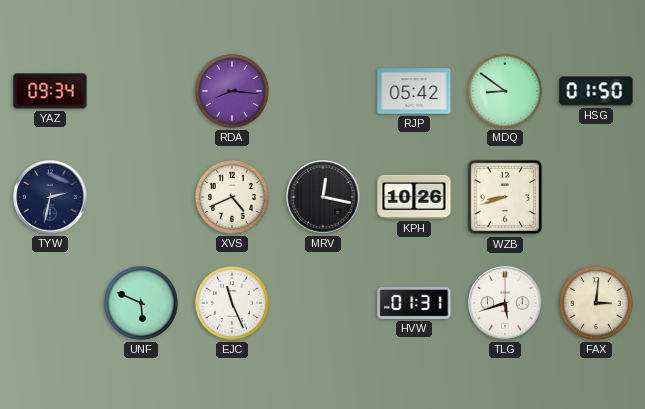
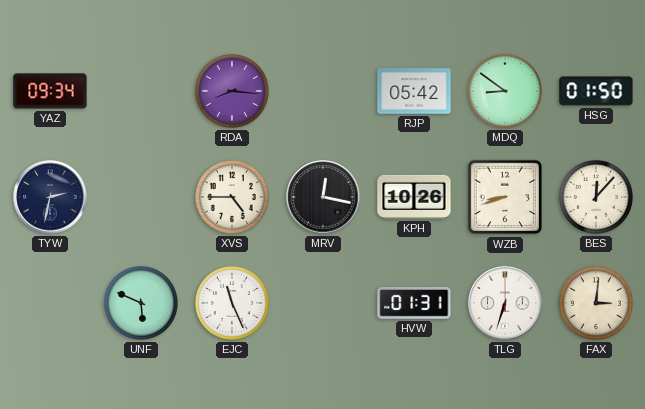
XVS: 4:41 -> 4:45 (232, 197)
BES: none -> 12:07 (596, 197)
TLG: 5:42 -> 6:33 (505, 303)
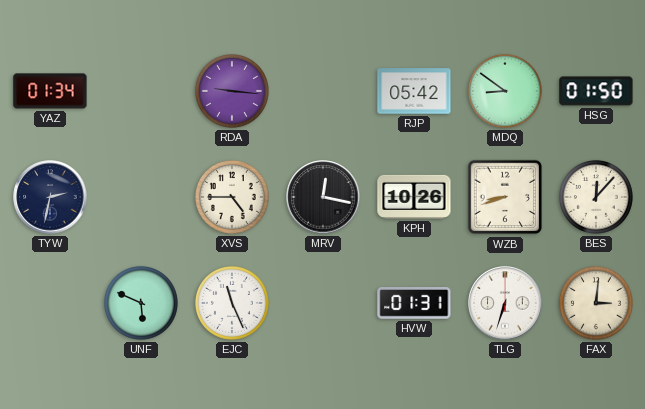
YAZ: 09:34 -> 01:34 (50, 91)
RDA: 8:16 -> 9:16 (232, 91)
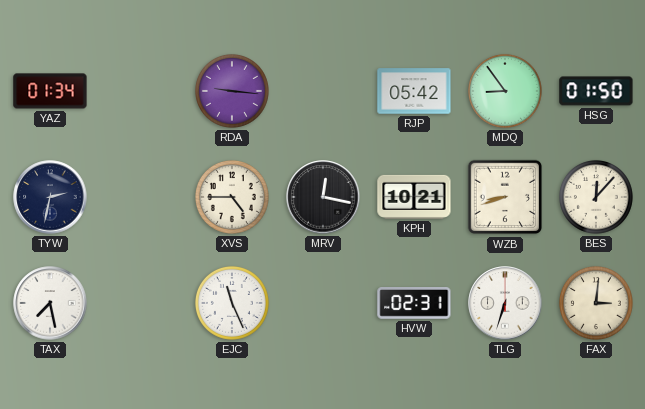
MDQ: 8:51 -> 8:54 (505, 91)
KPH: 10:26 -> 10:21 (414, 197)
TAX: none -> 7:28 (50, 303)
UNF: 5:49 -> none (141, 303)
HVW: 01:31 -> 02:31 (414, 304)
